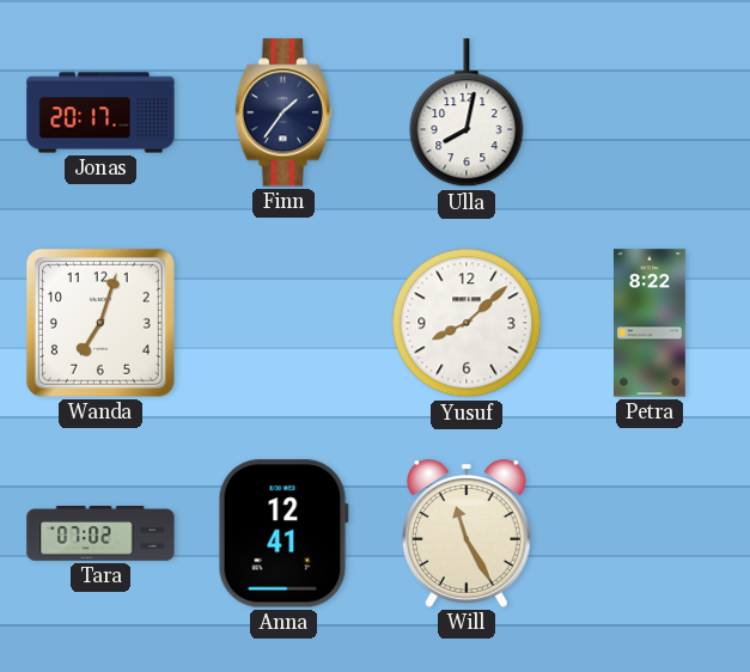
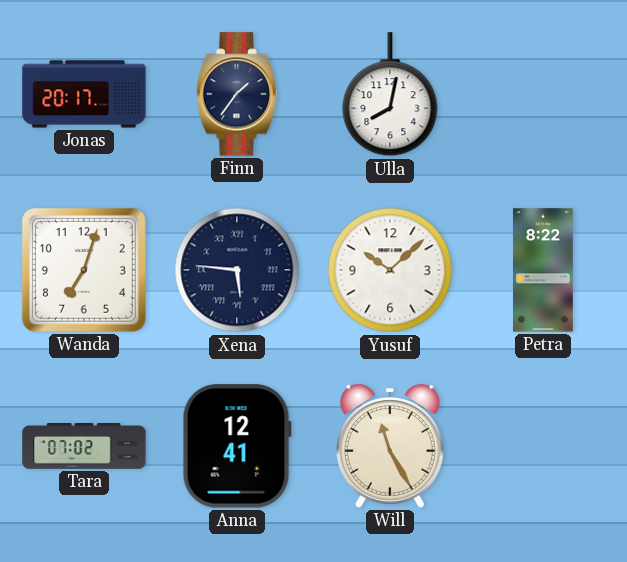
Xena: none -> 5:46 (237, 270)
Yusuf: 8:08 -> 10:08 (390, 270)
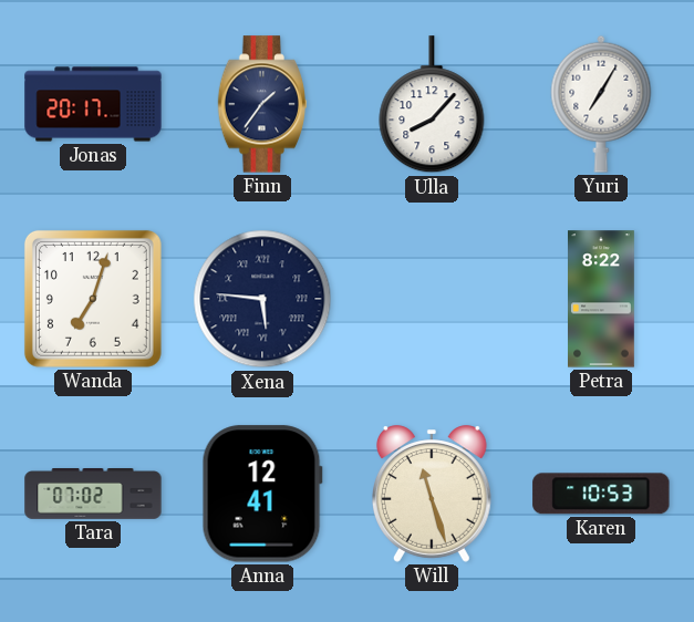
Ulla: 8:02 -> 8:07 (432, 105)
Yuri: none -> 7:05 (601, 104)
Yusuf: 10:08 -> none (390, 270)
Will: 11:25 -> 11:27 (432, 494)
Karen: none -> 10:53 (601, 494)
